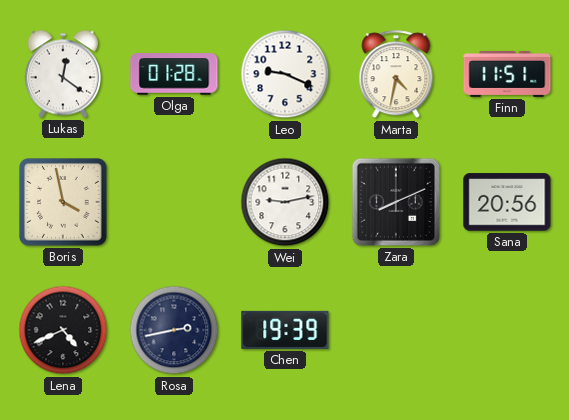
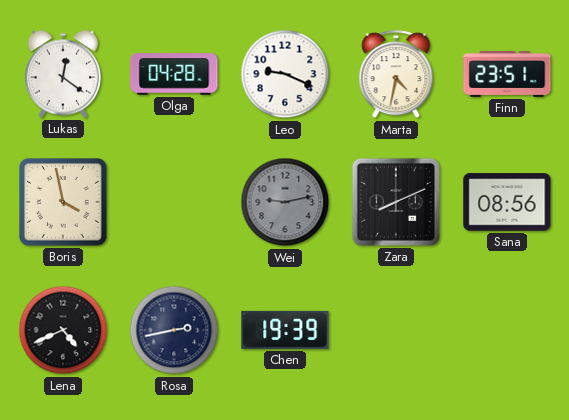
Olga: 01:28 -> 04:28 (174, 74)
Finn: 11:51 -> 23:51 (507, 74)
Wei dial: white -> grey (285, 202)
Sana: 20:56 -> 08:56 (507, 202)
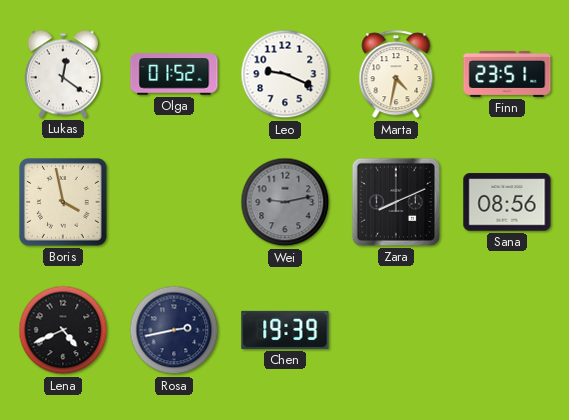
Olga: 04:28 -> 01:52 (174, 74)
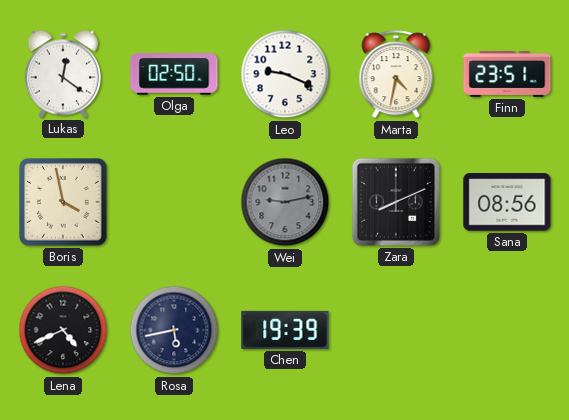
Olga: 01:52 -> 02:50 (174, 74)
Rosa: 2:43 -> 5:43 (174, 330)
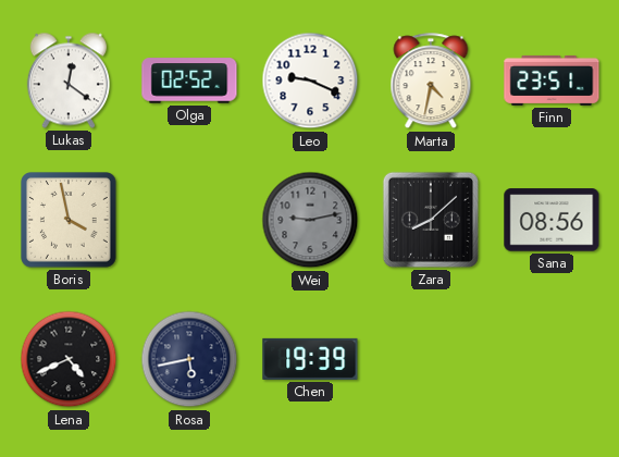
Olga: 02:50 -> 02:52 (189, 81)
Zara: 8:11 -> 8:08 (431, 220)
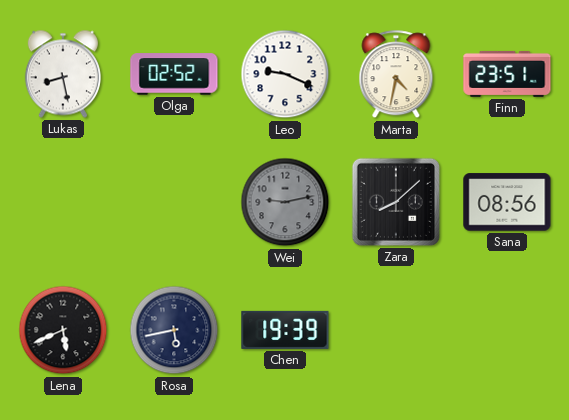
Lukas: 12:21 -> 8:28 (63, 74)
Boris: 3:58 -> none (70, 221)
Lena: 4:41 -> 5:41 (63, 330)
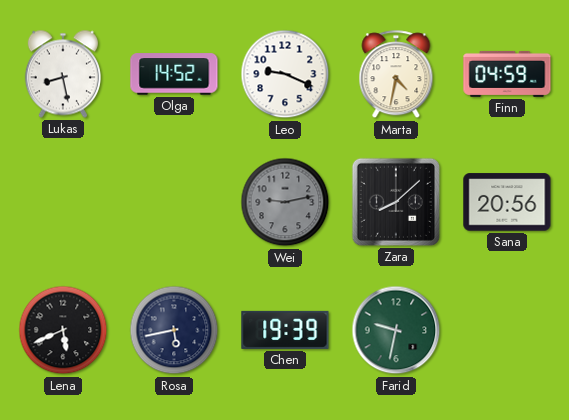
Olga: 02:52 -> 14:52 (174, 74)
Finn: 23:51 -> 04:59 (507, 74)
Sana: 08:56 -> 20:56 (507, 202)
Farid: none -> 9:32 (396, 330)
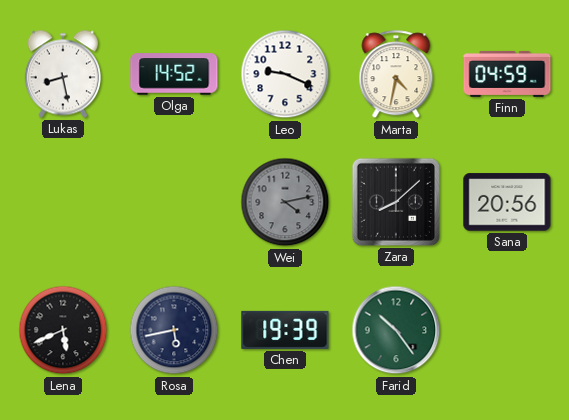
Wei: 9:13 -> 4:13 (285, 202)
Farid: 9:32 -> 10:24 (396, 330)
